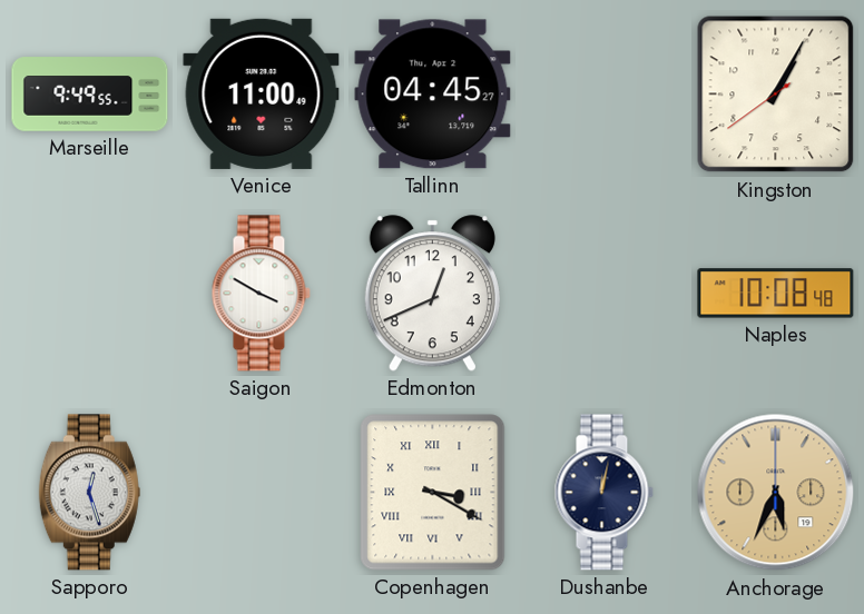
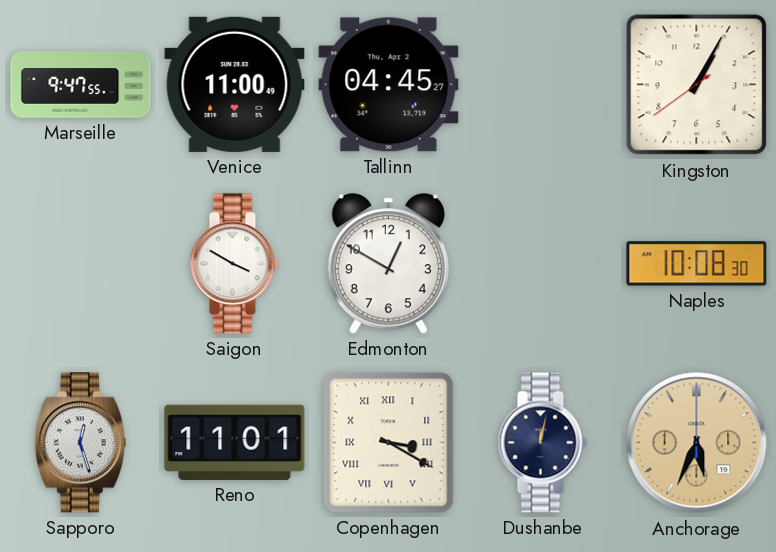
Marseille: 9:49 -> 9:47 (81, 85)
Edmonton: 12:41 -> 12:50 (388, 264)
Naples: 10:08:48 -> 10:08:30 (697, 264)
Reno: none -> 11:01 (235, 442)
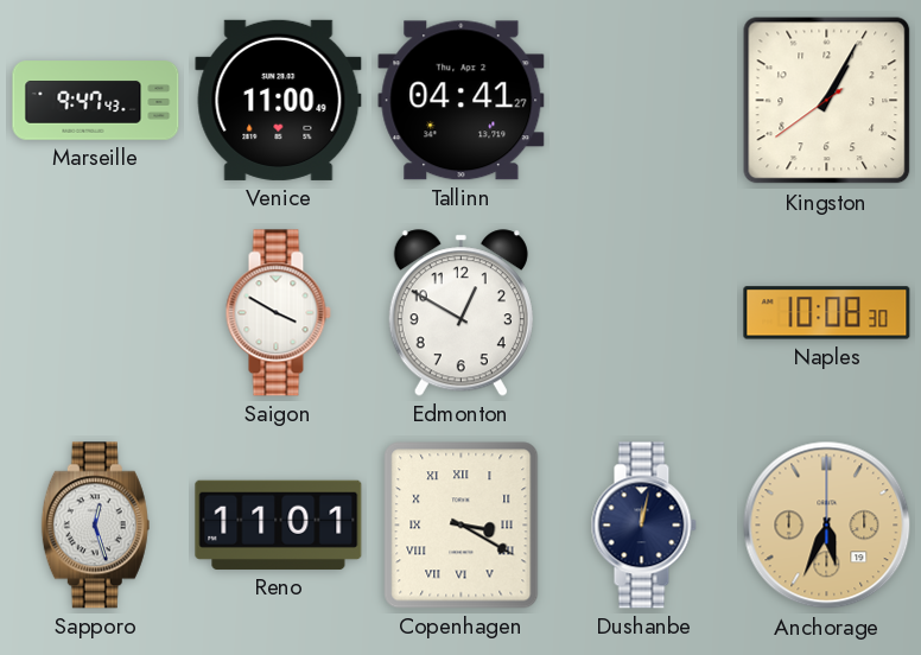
Marseille: 9:47:55 -> 9:47:43 (96, 101)
Tallinn: 04:45 -> 04:41 (462, 101)
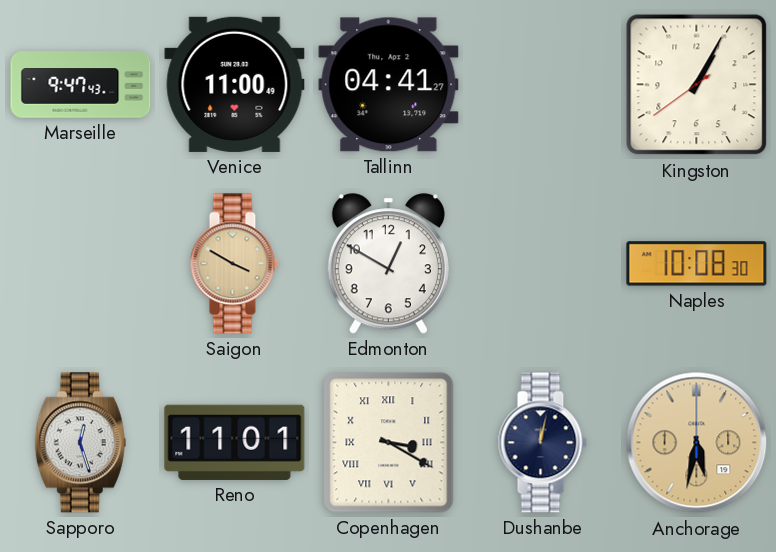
Saigon dial: white -> champagne (234, 264)
Anchorage: 5:34 -> 5:32 (697, 443)
